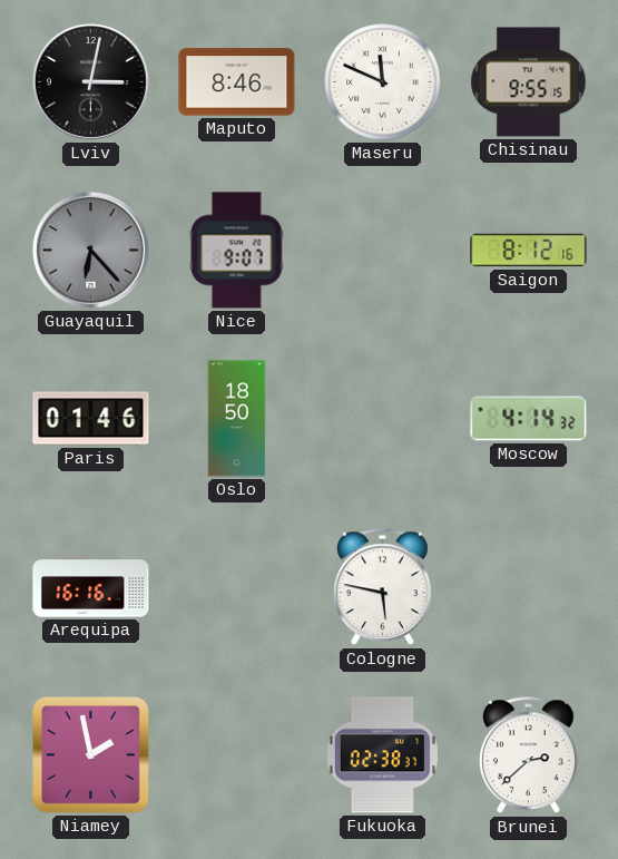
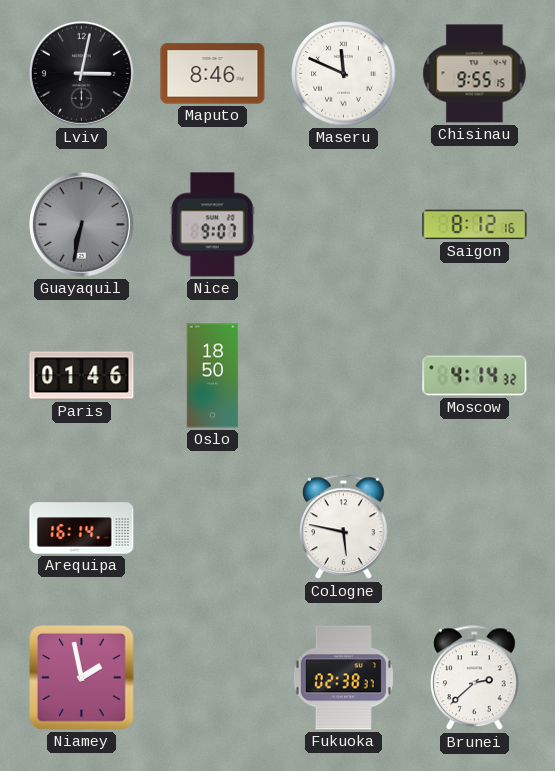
Guayaquil: 6:23 -> 6:32 (81, 224)
Arequipa: 16:16 -> 16:14 (82, 527)
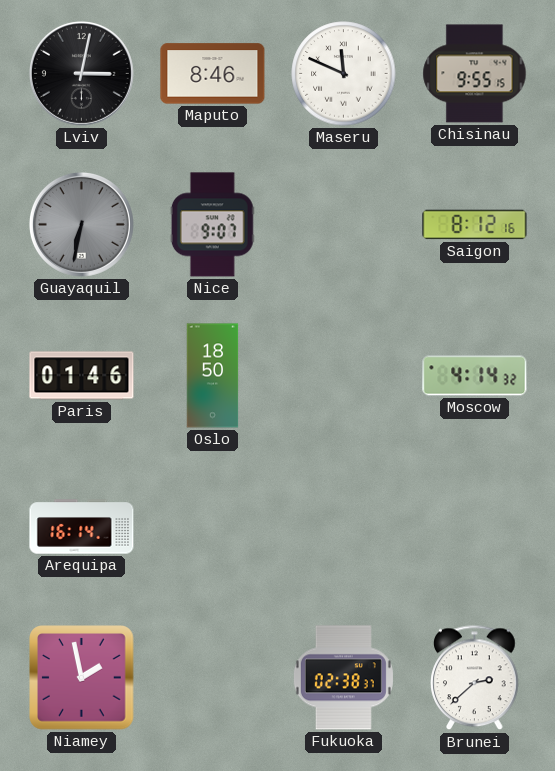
Cologne: 5:47 -> none (344, 527)
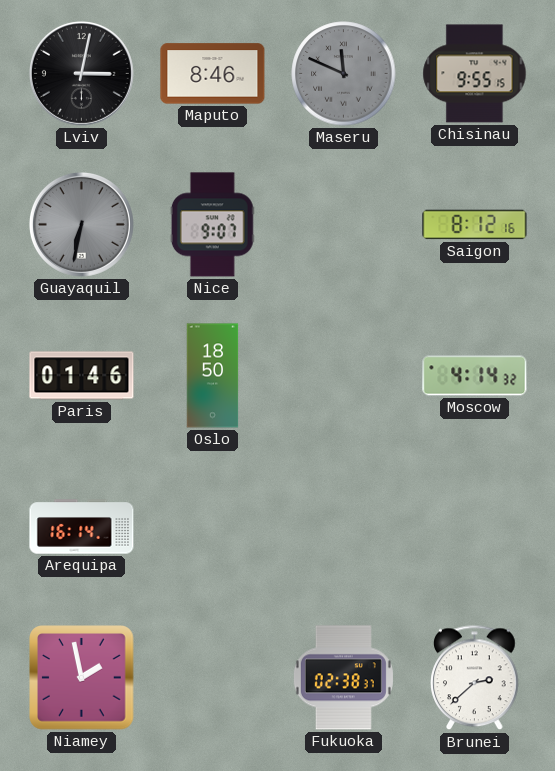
Maseru dial: white -> grey (344, 74)
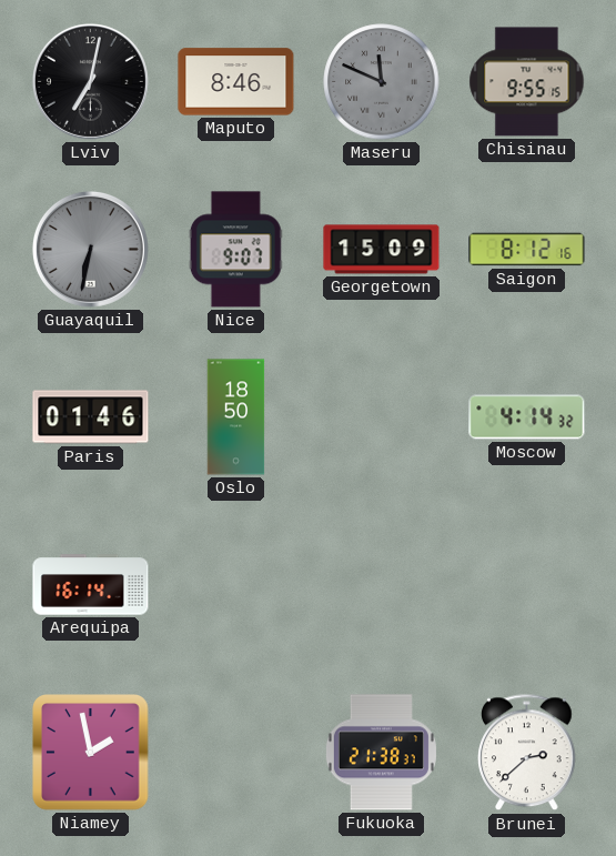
Lviv: 3:02 -> 7:02 (90, 81)
Georgetown: none -> 15:09 (382, 250)
Fukuoka: 02:38 -> 21:38 (381, 753)
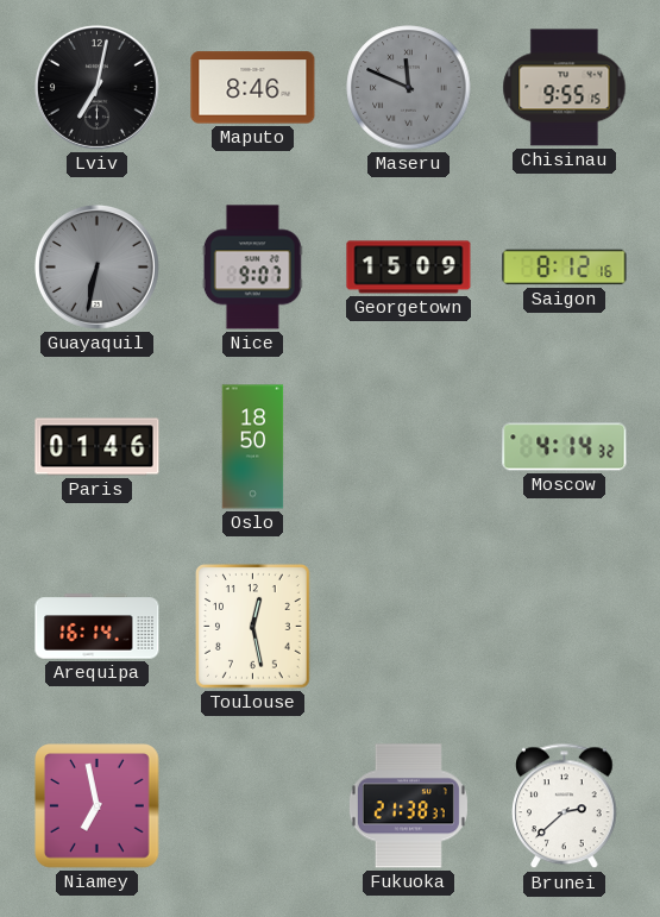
Toulouse: none -> 12:28 (253, 627)
Niamey: 1:58 -> 6:58 (98, 806)
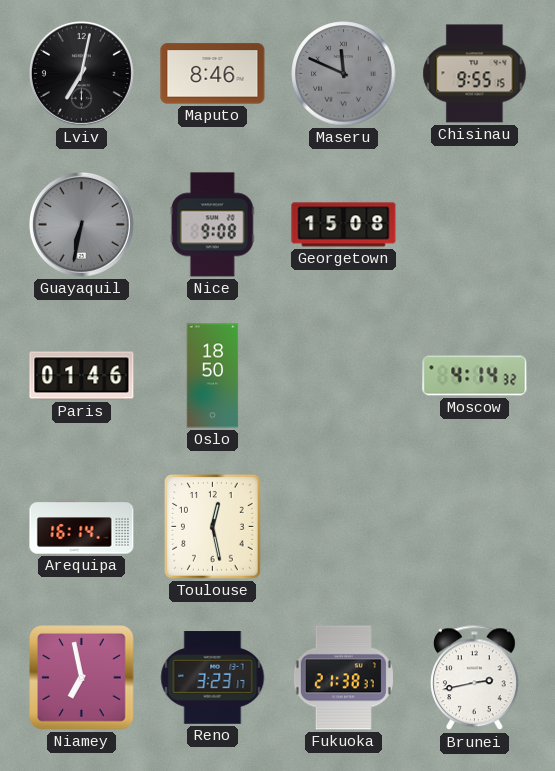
Nice: 9:07 -> 9:08 (212, 225)
Georgetown: 15:09 -> 15:08 (344, 225)
Saigon: 8:12 -> none (565, 268)
Reno: none -> 3:23 (213, 678)
Brunei: 2:38 -> 2:43 (475, 678)
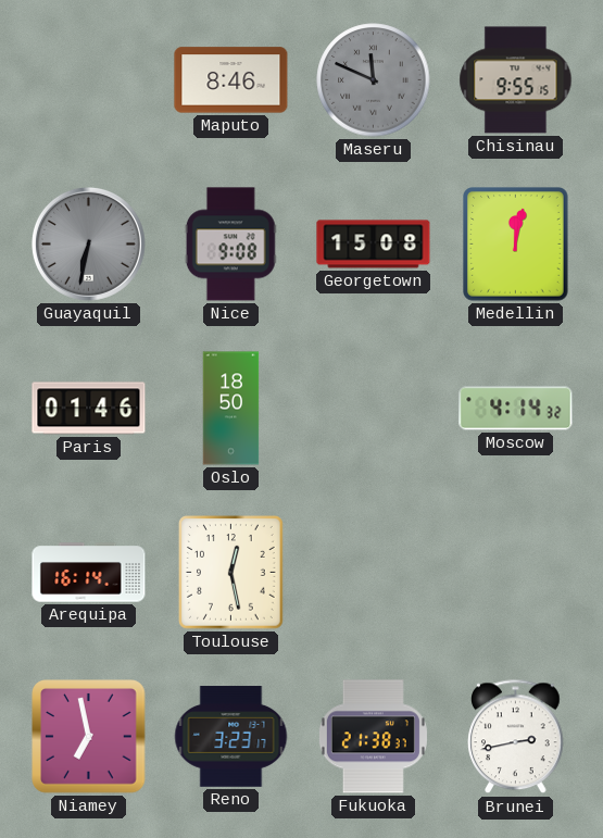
Lviv: 7:02 -> none (81, 73)
Medellin: none -> 12:02 (516, 245)
